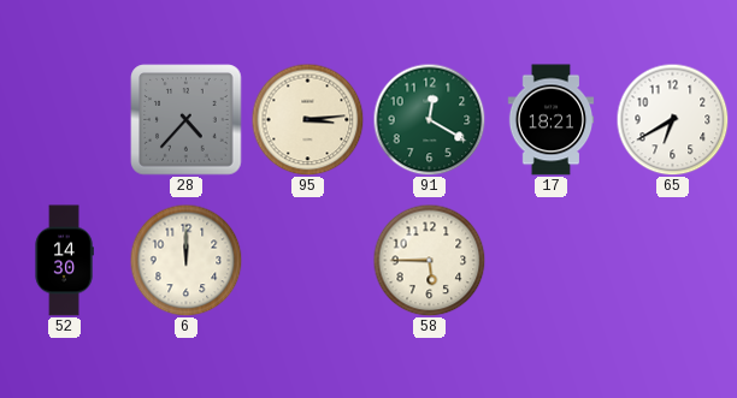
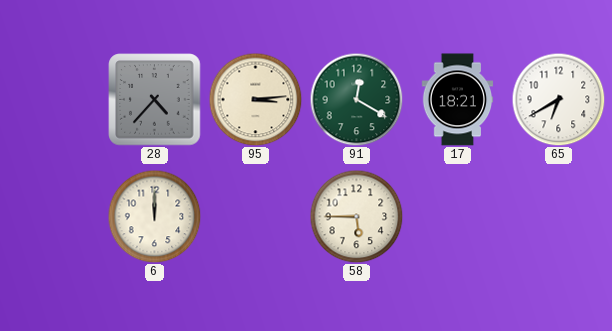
52: 14:30 -> none (64, 261)
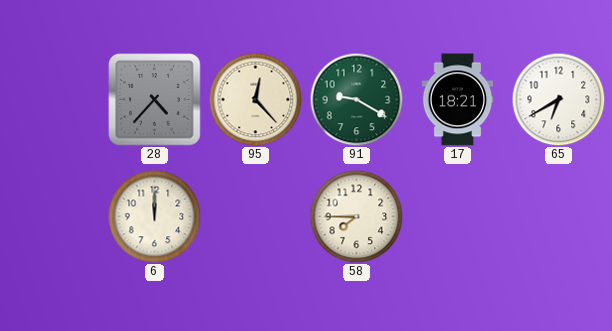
95: 3:14 -> 12:23 (255, 99)
91: 12:20 -> 9:20 (356, 99)
58: 5:45 -> 7:45 (356, 216)
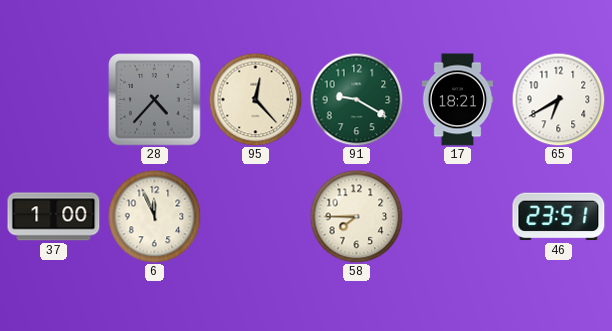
37: none -> 1:00 (54, 217)
6: 12:00 -> 11:56 (154, 216)
46: none -> 23:51 (559, 217)
